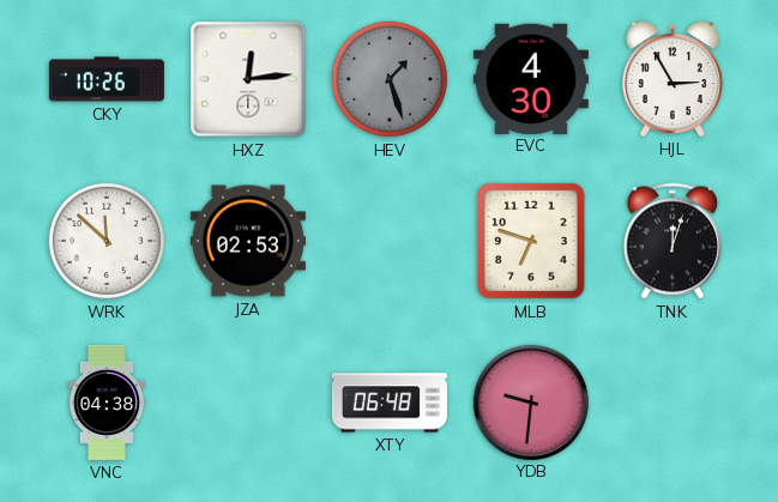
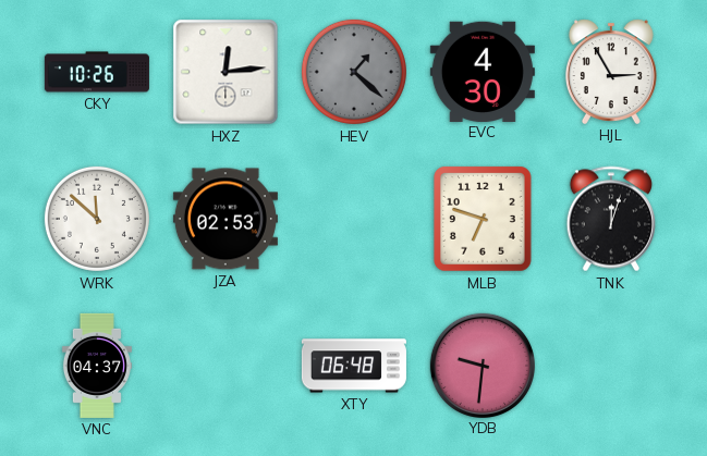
HEV: 1:27 -> 1:22 (354, 72)
VNC: 04:38 -> 04:37 (97, 366)
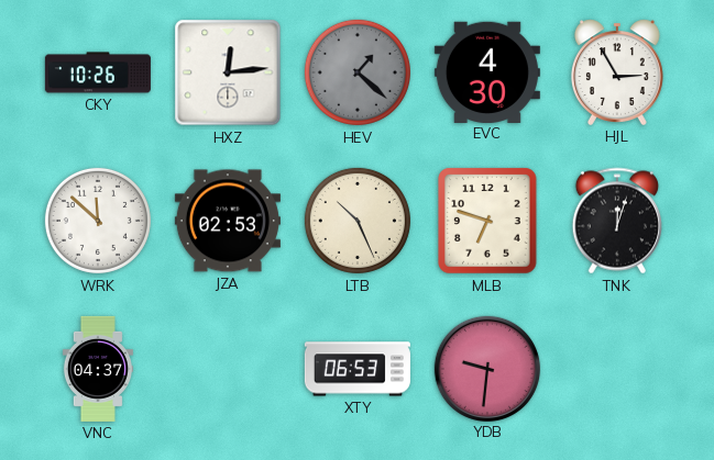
LTB: none -> 10:26 (358, 221)
XTY: 06:48 -> 06:53 (358, 369)
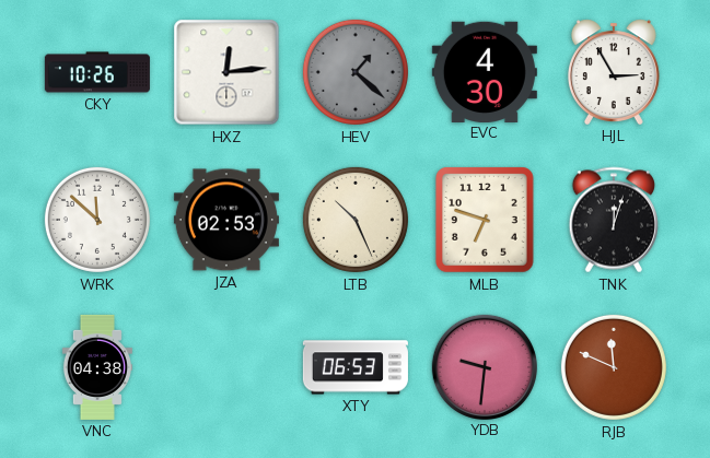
VNC: 04:37 -> 04:38 (97, 367)
RJB: none -> 11:49 (614, 367)
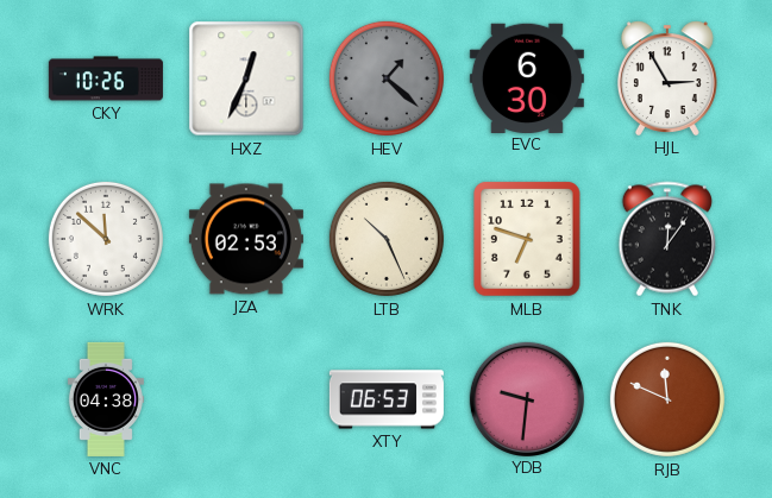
HXZ: 12:14 -> 12:34 (246, 78)
EVC: 4:30 -> 6:30 (527, 77)
TNK: 12:03 -> 12:06 (666, 239)
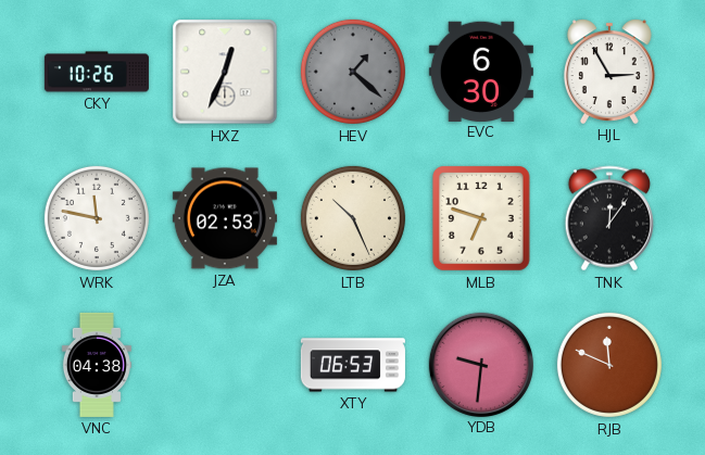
WRK: 11:52 -> 11:47 (97, 218)
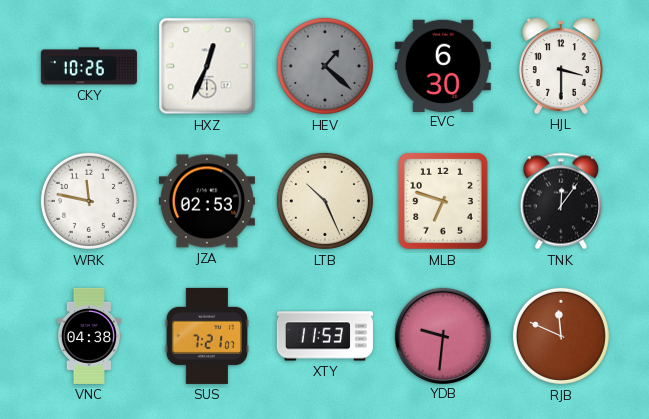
HJL: 2:55 -> 3:30 (561, 66)
SUS: none -> 7:21 (207, 336)
XTY: 06:53 -> 11:53 (325, 336)
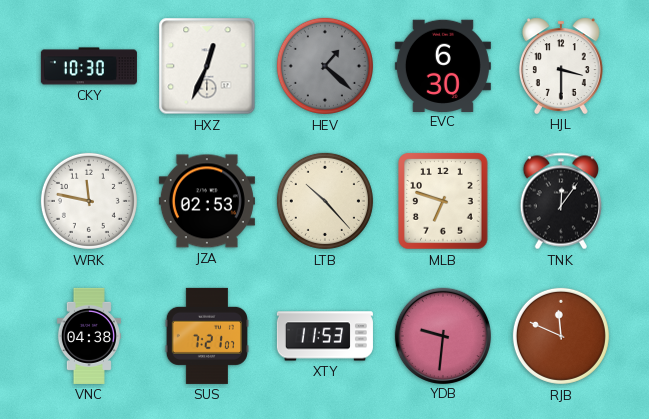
CKY: 10:26 -> 10:30 (89, 66)
LTB: 10:26 -> 10:23 (325, 201)
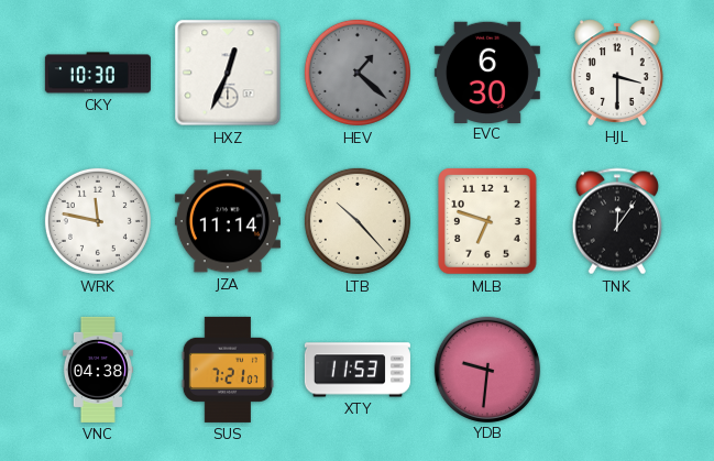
JZA: 02:53 -> 11:14 (228, 221)
RJB: 11:49 -> none (561, 336)
